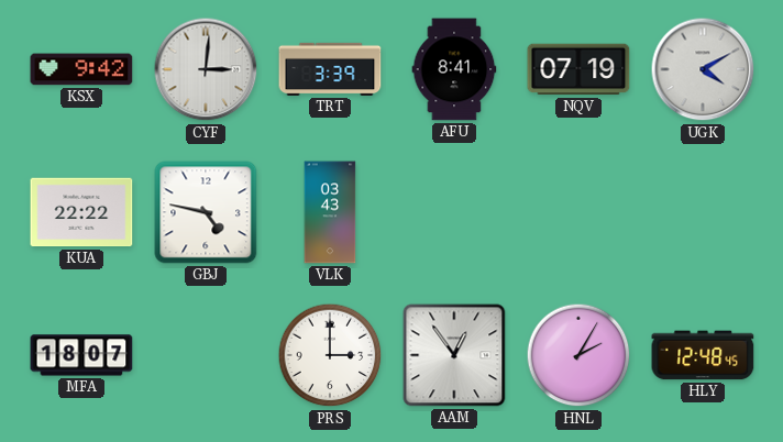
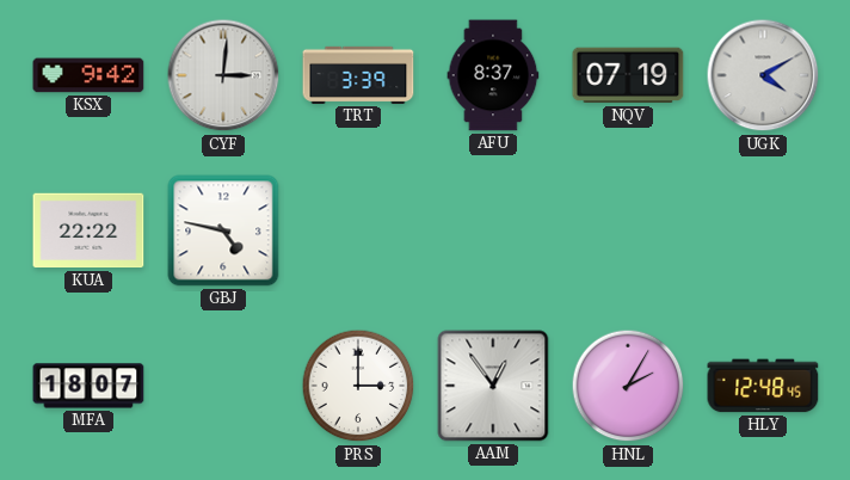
AFU: 8:41 -> 8:37 (493, 75)
VLK: 03:43 -> none (330, 212)
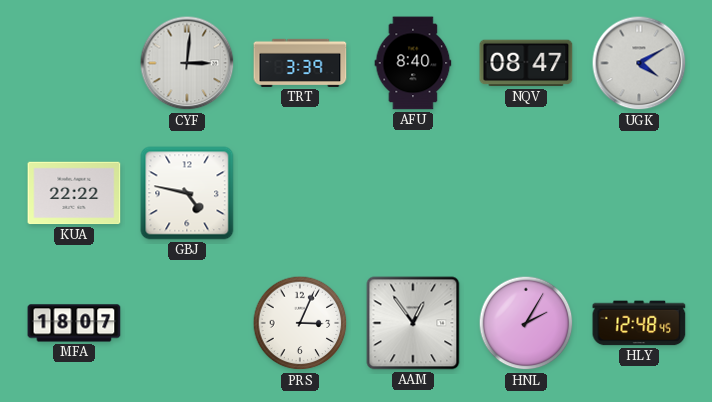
KSX: 9:42 -> none (88, 75)
AFU: 8:37 -> 8:40 (413, 63)
NQV: 07:19 -> 08:47 (526, 63)
PRS: 3:00 -> 3:04 (300, 323)
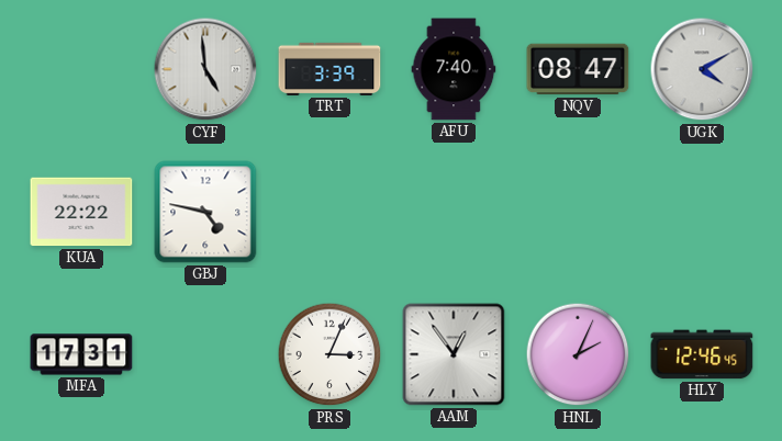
CYF: 3:01 -> 4:59 (205, 69)
AFU: 8:40 -> 7:40 (454, 69)
MFA: 18:07 -> 17:31 (81, 354)
HNL: 2:05 -> 2:04 (578, 354)
HLY: 12:48 -> 12:46 (702, 354)
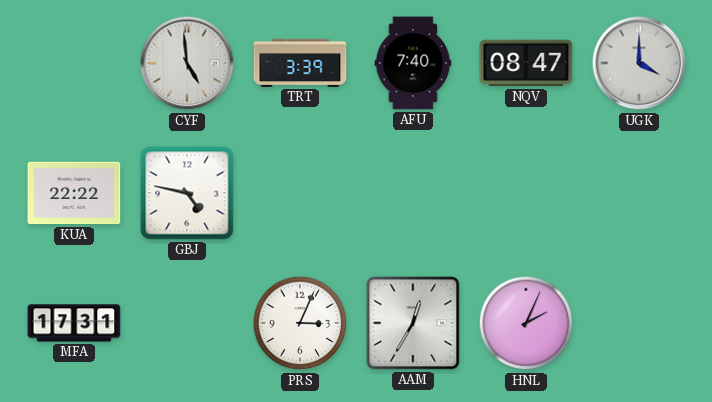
UGK: 4:10 -> 4:00 (639, 63)
AAM: 12:54 -> 12:35 (413, 323)
HLY: 12:46 -> none (702, 354)
